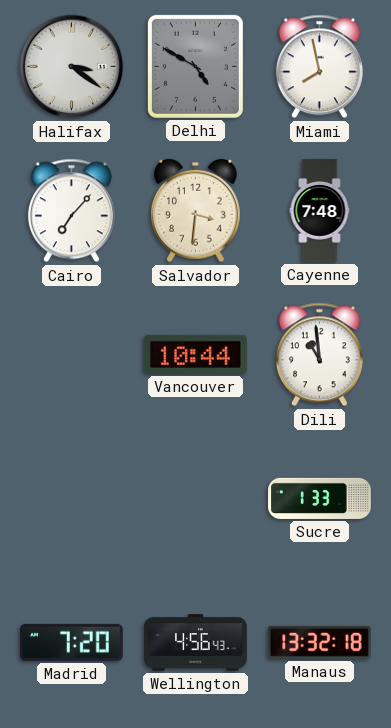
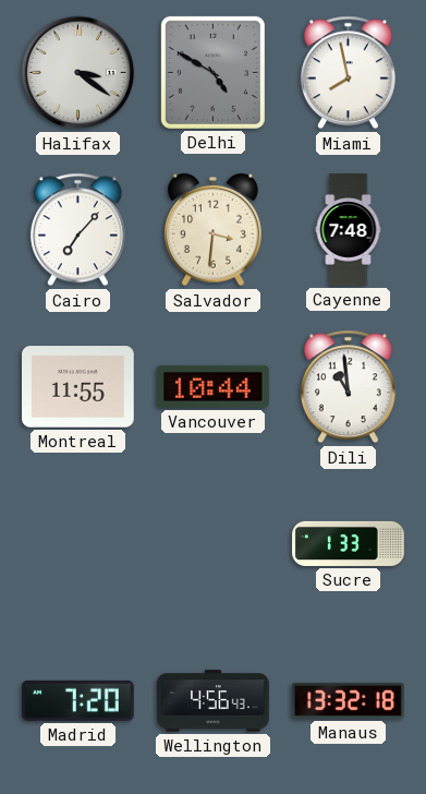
Montreal: none -> 11:55 (78, 387)
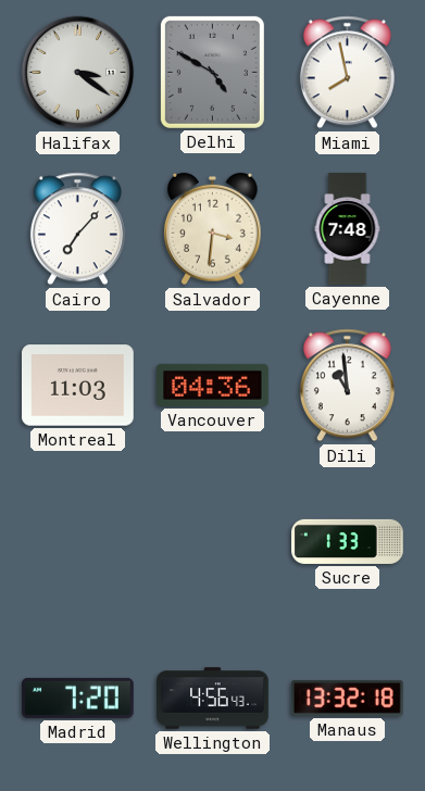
Montreal: 11:55 -> 11:03 (78, 386)
Vancouver: 10:44 -> 04:36 (213, 385)
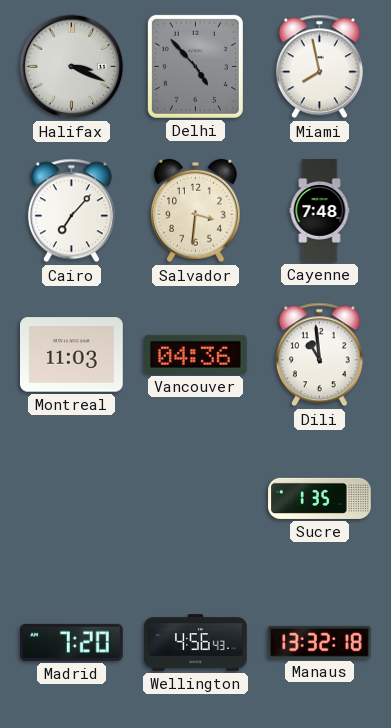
Halifax: 3:21 -> 3:19 (72, 67)
Delhi: 4:50 -> 4:53 (195, 66)
Sucre: 1:33 -> 1:35 (320, 498)
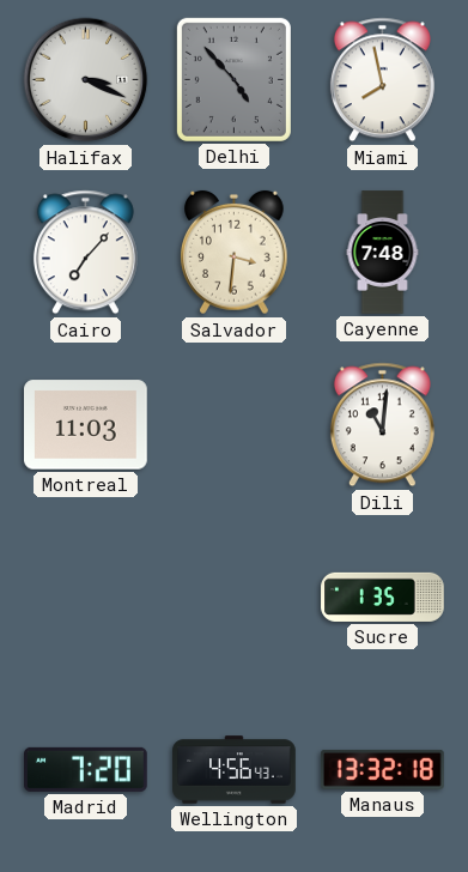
Vancouver: 04:36 -> none (196, 354)
Dili: 10:59 -> 11:01 (382, 425)
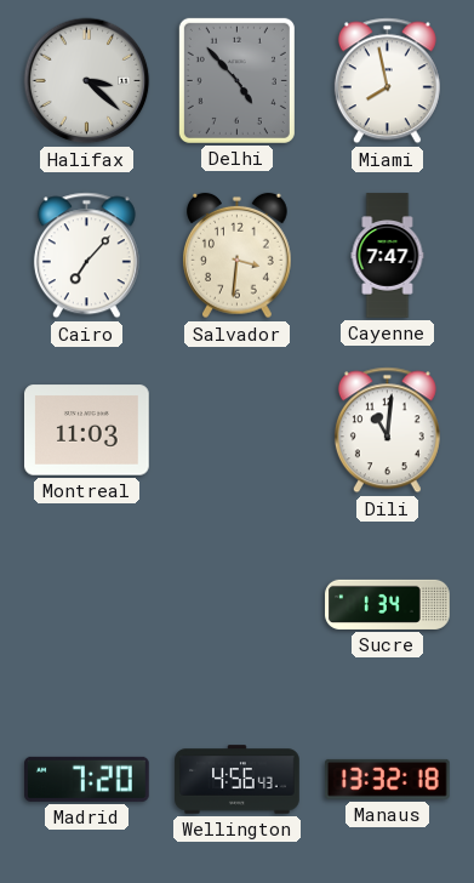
Halifax: 3:19 -> 3:22 (87, 81)
Cayenne: 7:48 -> 7:47 (388, 256)
Sucre: 1:35 -> 1:34 (388, 604)
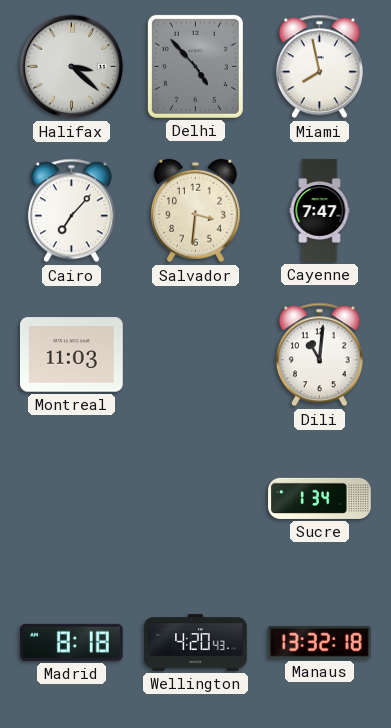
Madrid: 7:20 -> 8:18 (72, 642)
Wellington: 4:56 -> 4:20 (196, 643)
